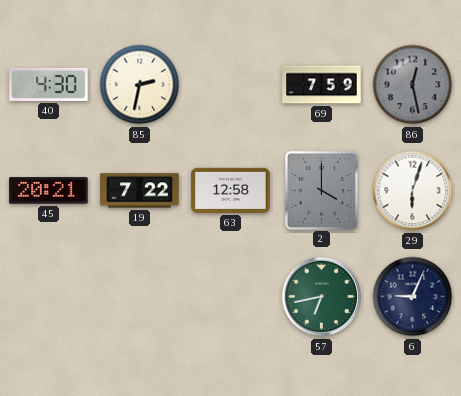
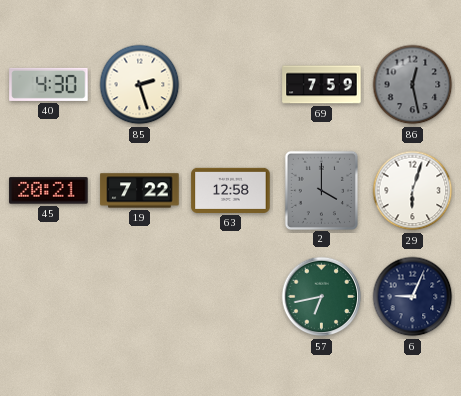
85: 2:32 -> 2:27 (140, 85)
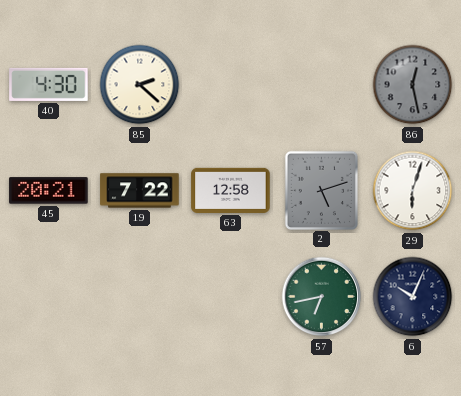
85: 2:27 -> 2:22 (140, 85)
69: 7:59 -> none (322, 85)
2: 4:00 -> 5:12 (321, 190)
6: 9:04 -> 10:04 (413, 297)
